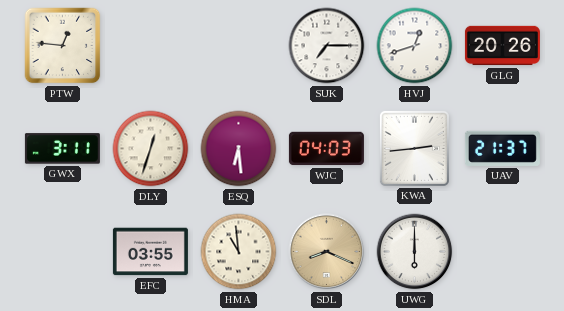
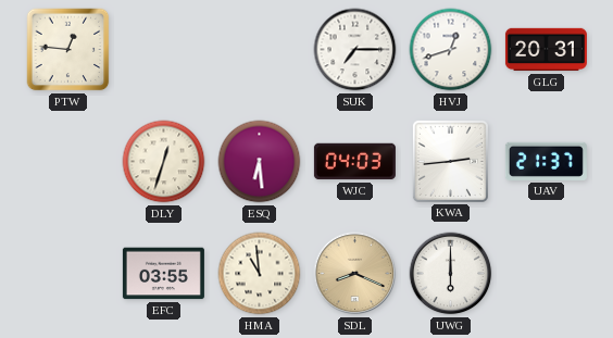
GLG: 20:26 -> 20:31 (546, 50)
GWX: 3:11 -> none (62, 149)
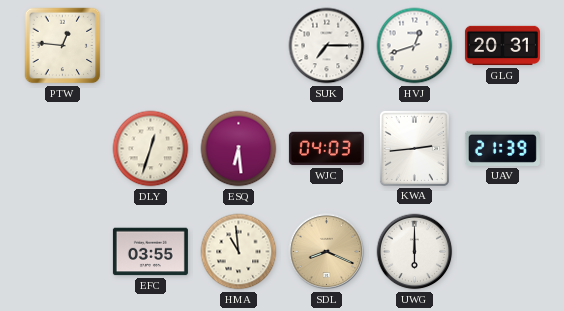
UAV: 21:37 -> 21:39 (502, 148)
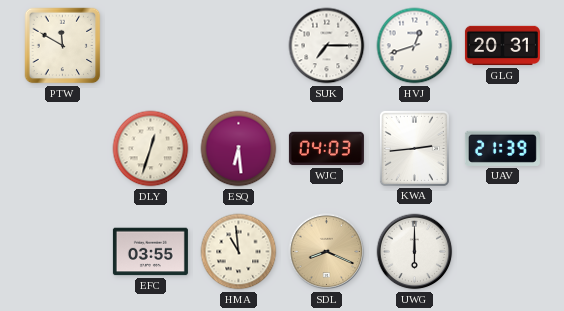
PTW: 12:46 -> 11:50 (63, 46)
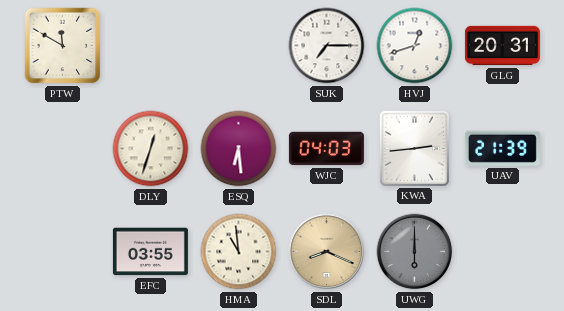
UWG dial: white -> grey (415, 252)
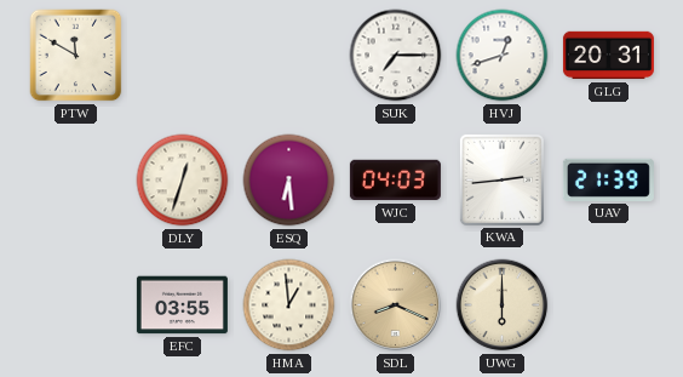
HMA: 10:59 -> 12:59 (289, 305)
UWG dial: grey -> cream (503, 305)
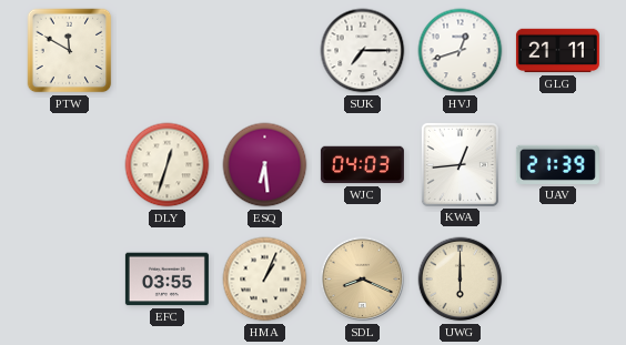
GLG: 20:31 -> 21:11 (557, 51)
KWA: 2:44 -> 12:44 (460, 164)
HMA: 12:59 -> 1:04 (265, 280)
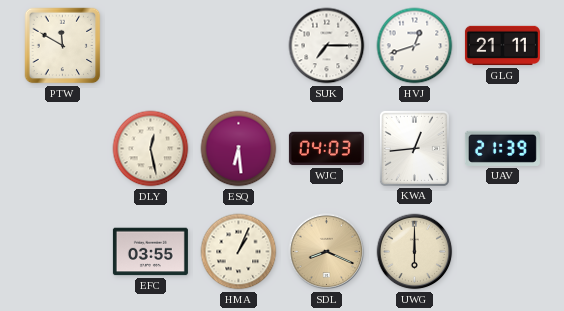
DLY: 12:33 -> 12:28 (151, 149)
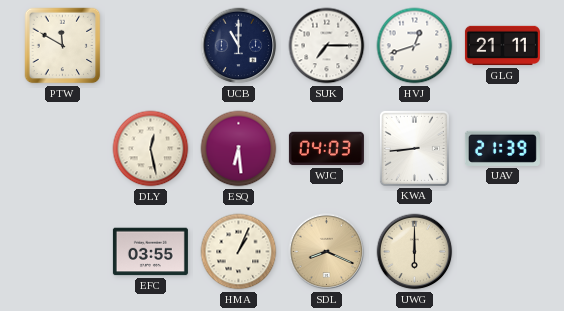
UCB: none -> 11:00 (239, 46)
KWA: 12:44 -> 8:44 (414, 148)
